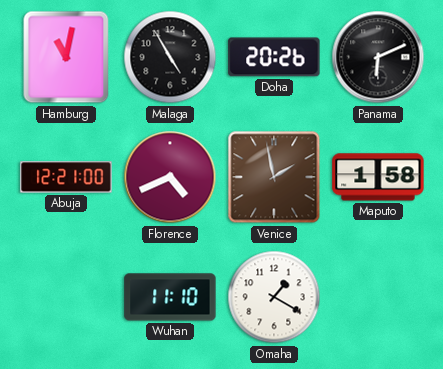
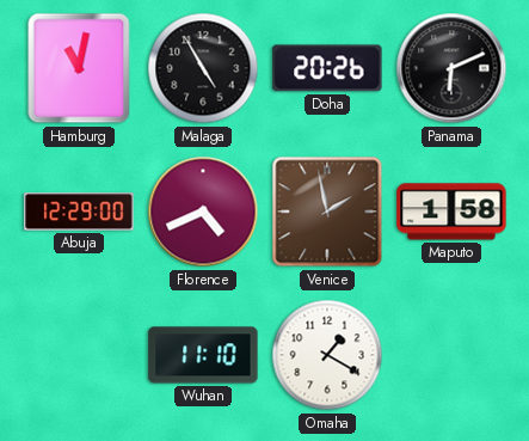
Abuja: 12:21 -> 12:29 (79, 212)
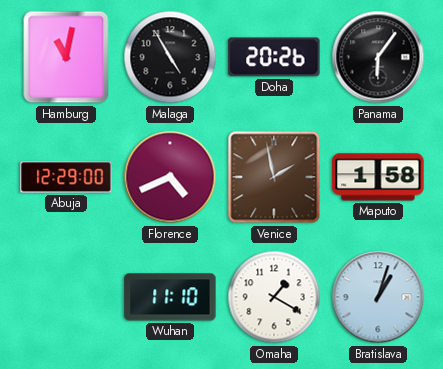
Panama: 6:11 -> 6:06 (378, 57)
Bratislava: none -> 1:03 (378, 297)
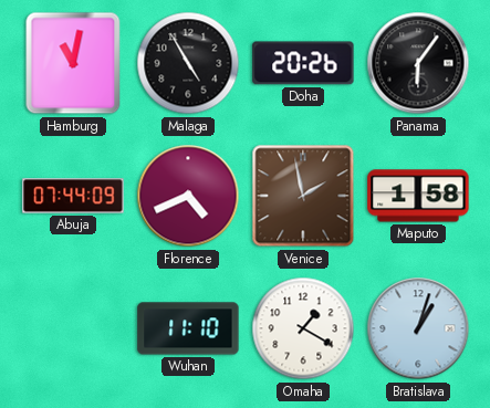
Abuja: 12:29 -> 07:44 (73, 196)
